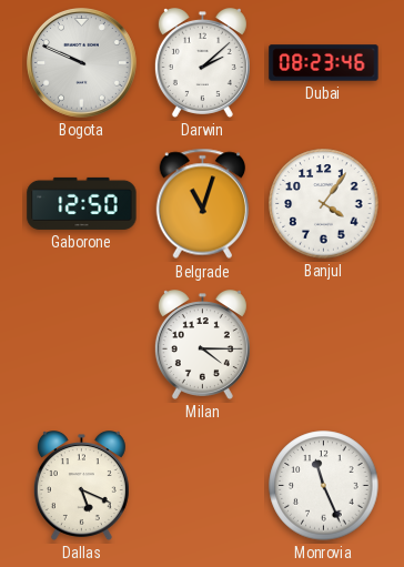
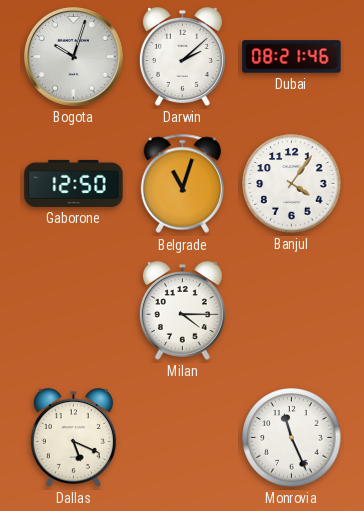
Bogota: 9:49 -> 10:03 (74, 57)
Dubai: 08:23 -> 08:21 (292, 57)
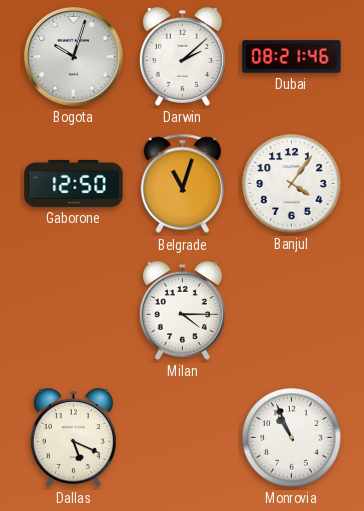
Monrovia: 11:26 -> 10:56 (292, 438)
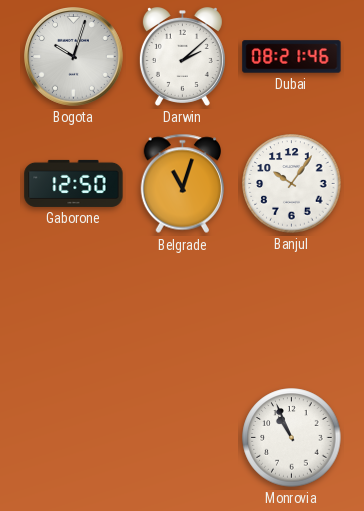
Banjul: 4:06 -> 10:06 (292, 184)
Milan: 4:15 -> none (182, 311)
Dallas: 5:19 -> none (73, 438)
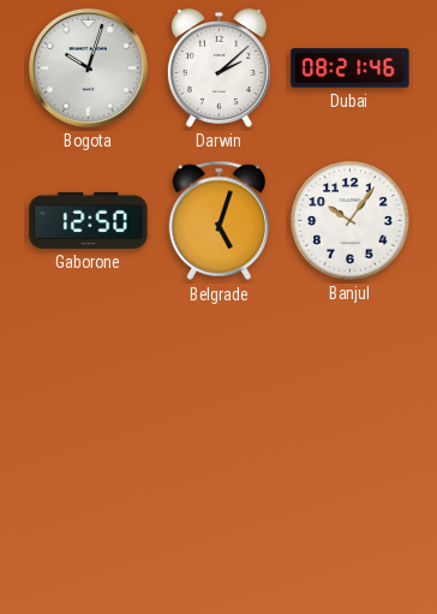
Belgrade: 11:03 -> 5:03 (218, 221)
Monrovia: 10:56 -> none (292, 438)
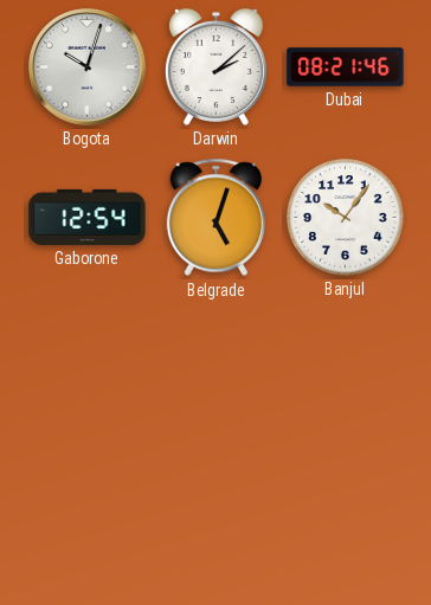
Gaborone: 12:50 -> 12:54 (88, 217)
